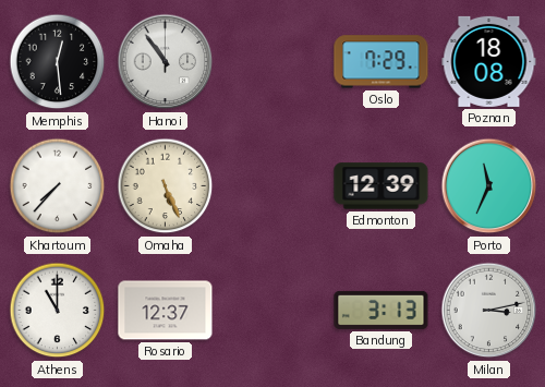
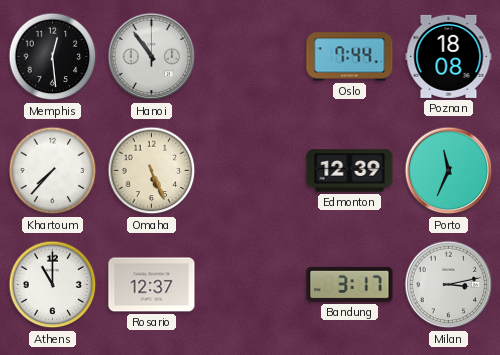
Oslo: 7:29 -> 7:44 (350, 57)
Bandung: 3:13 -> 3:17 (350, 284)
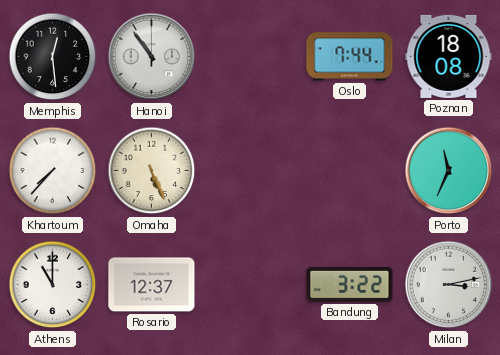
Edmonton: 12:39 -> none (350, 171)
Bandung: 3:17 -> 3:22 (350, 284)
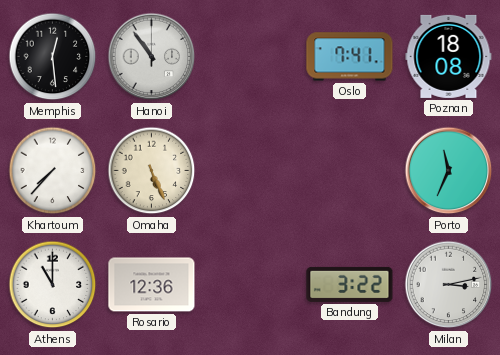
Oslo: 7:44 -> 7:41 (350, 57)
Rosario: 12:37 -> 12:36 (152, 285)
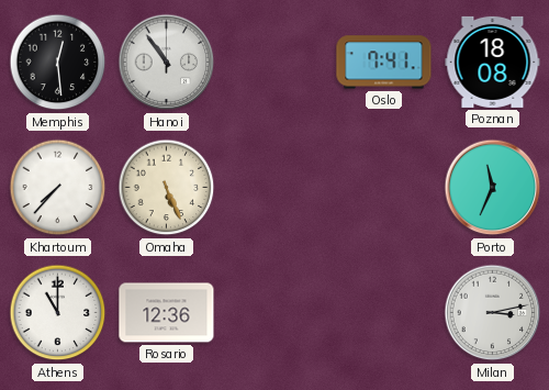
Bandung: 3:22 -> none (350, 284)
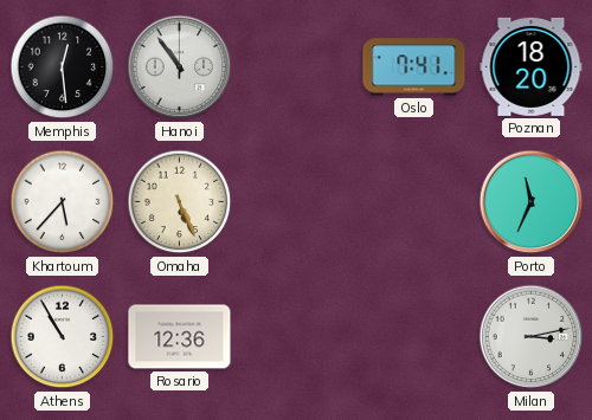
Poznan: 18:08 -> 18:20 (532, 66)
Khartoum: 7:37 -> 5:37 (63, 202)
Athens: 11:00 -> 10:55 (63, 337)
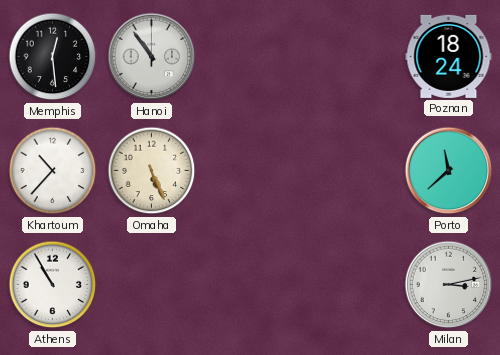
Oslo: 7:41 -> none (414, 67)
Poznan: 18:20 -> 18:24 (449, 56)
Khartoum: 5:37 -> 10:37 (53, 171)
Porto: 11:34 -> 11:38 (449, 171)
Rosario: 12:36 -> none (180, 337)
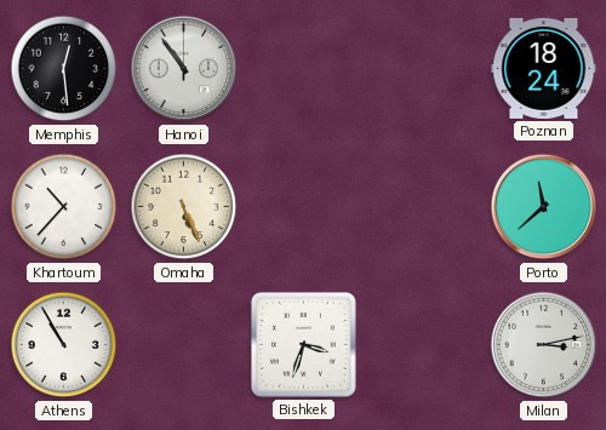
Bishkek: none -> 3:33 (303, 344)
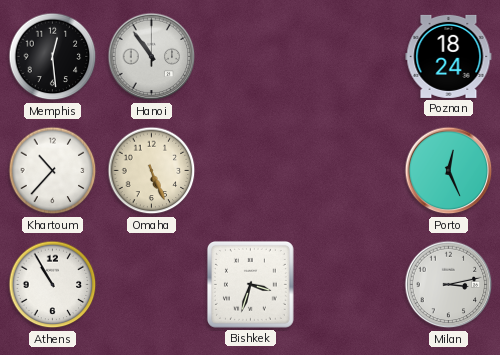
Porto: 11:38 -> 12:26 (449, 171)
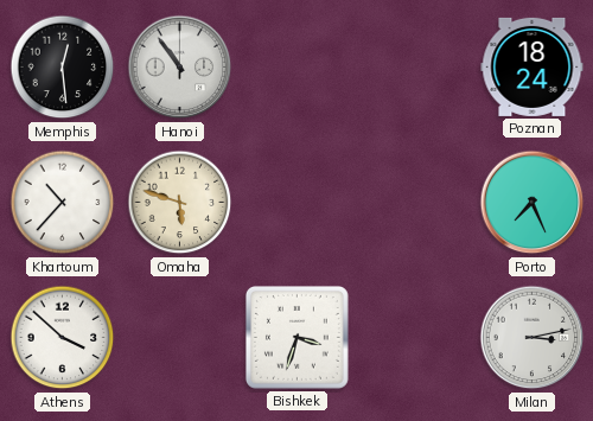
Omaha: 5:26 -> 5:48 (180, 203)
Porto: 12:26 -> 7:26 (533, 203)
Athens: 10:55 -> 3:52 (63, 338)
